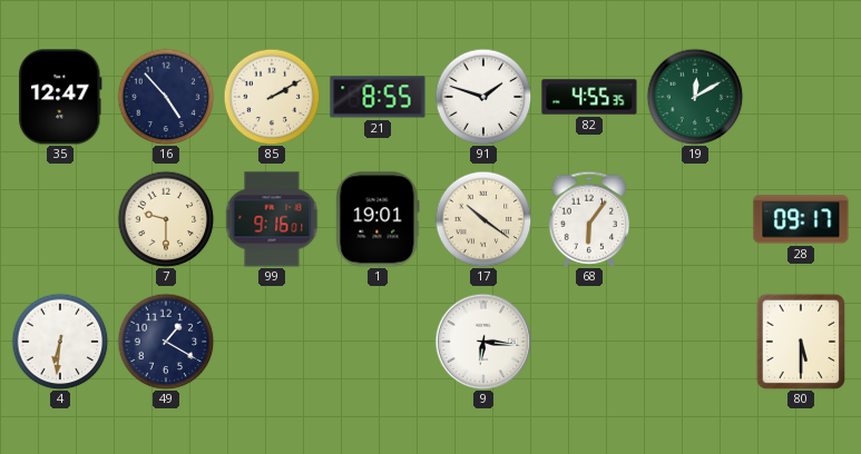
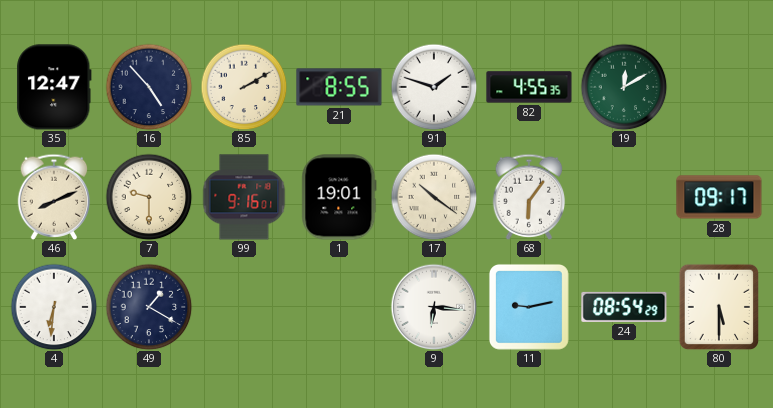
46: none -> 8:11 (54, 197)
11: none -> 9:13 (529, 307)
24: none -> 08:54 (624, 307)
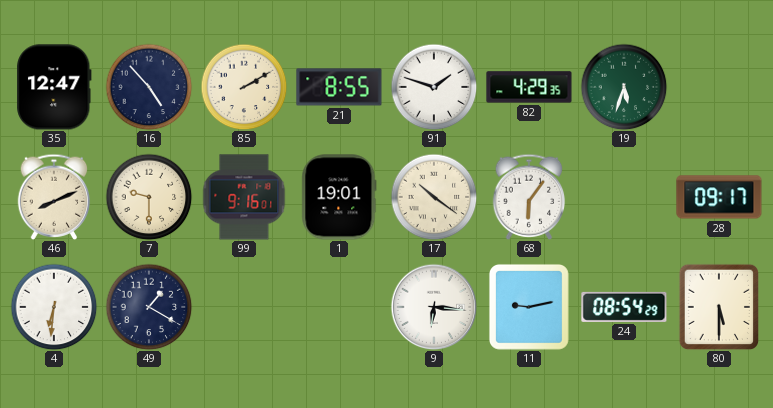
82: 4:55 -> 4:29 (529, 87)
19: 12:10 -> 5:33 (624, 87)
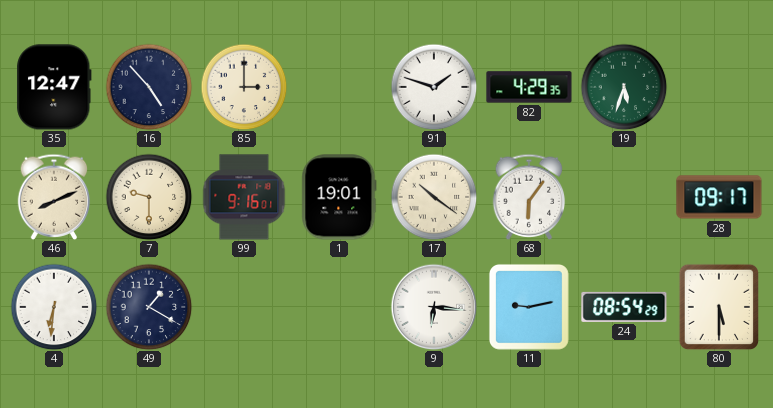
85: 2:10 -> 3:00 (244, 87)
21: 8:55 -> none (339, 87)
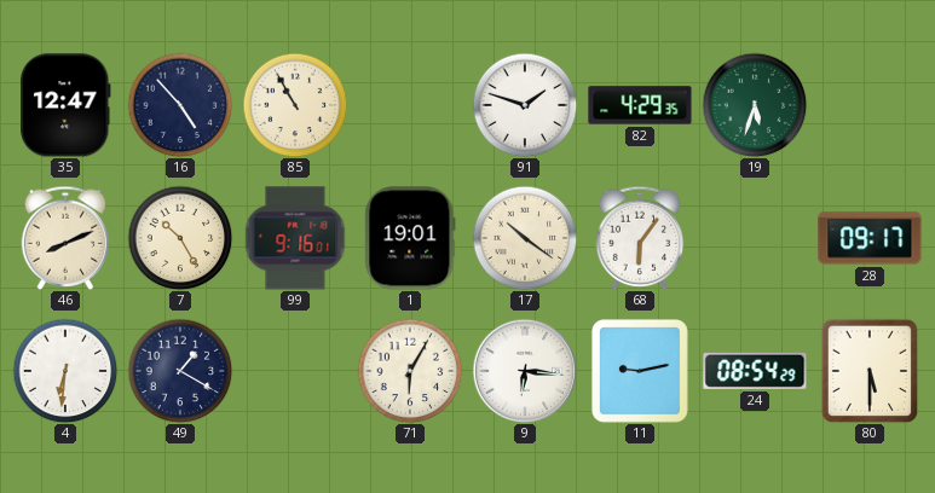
85: 3:00 -> 10:55 (295, 105)
7: 9:30 -> 10:25 (180, 238)
71: none -> 6:05 (410, 371)
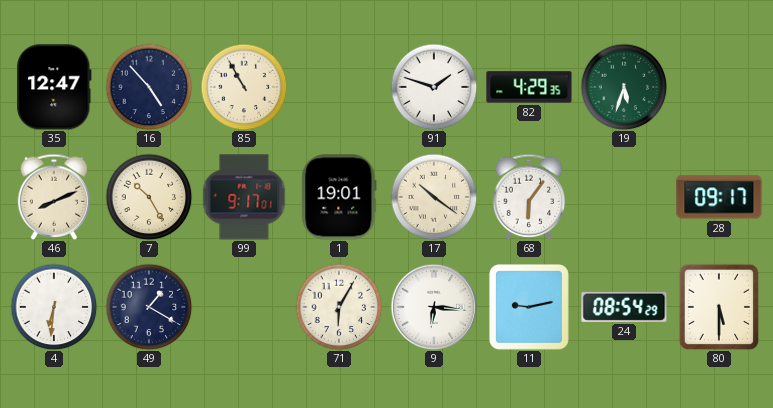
99: 9:16 -> 9:17 (244, 197)
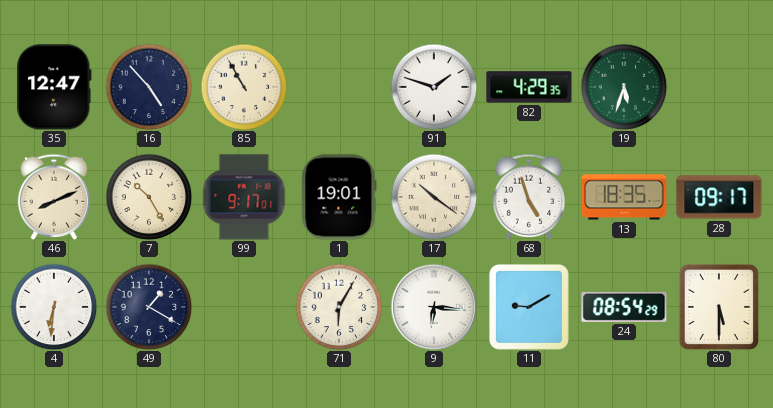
68: 6:06 -> 4:57 (529, 197)
13: none -> 18:35 (624, 197)
11: 9:13 -> 9:10 (529, 307)
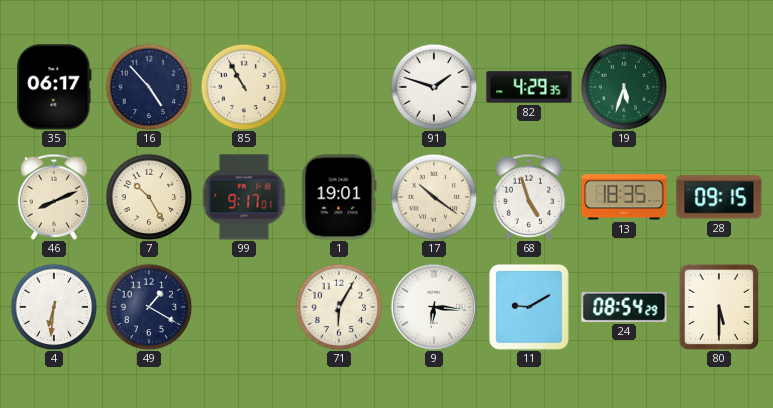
35: 12:47 -> 06:17 (54, 87)
28: 09:17 -> 09:15 (719, 197)
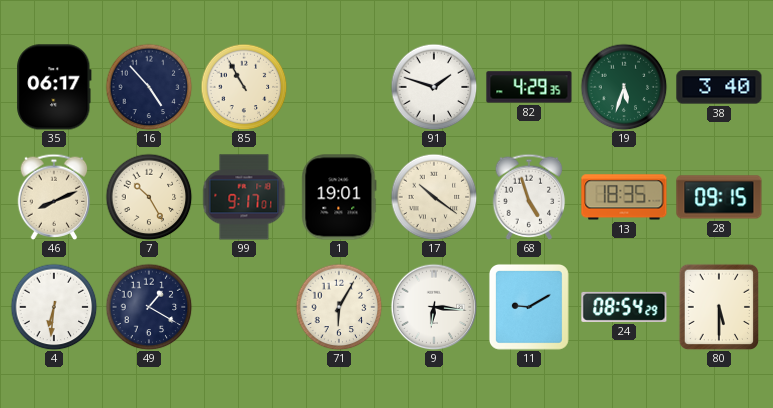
38: none -> 3:40 (719, 87)
